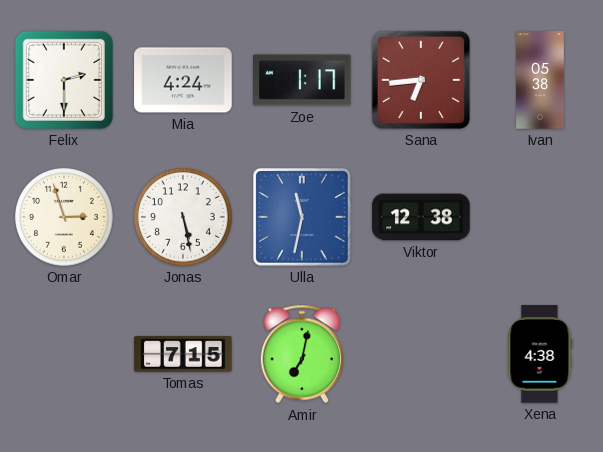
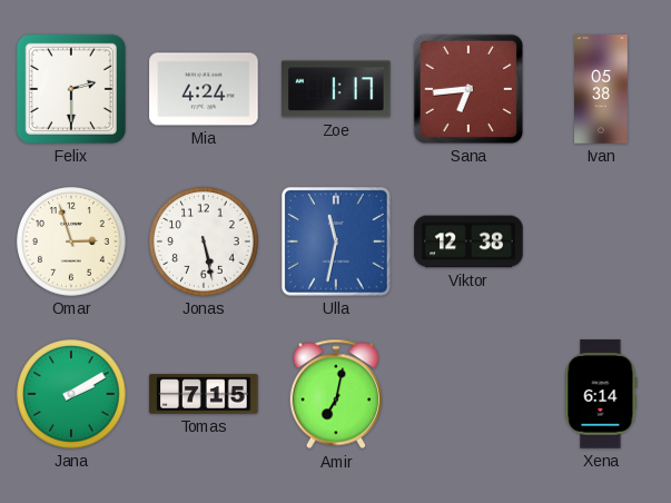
Jana: none -> 2:10 (71, 394)
Xena: 4:38 -> 6:14 (601, 394)
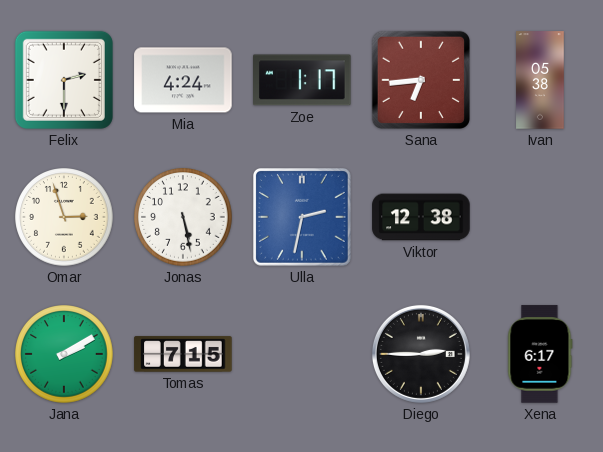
Ulla: 11:32 -> 2:32 (303, 218)
Amir: 7:02 -> none (335, 394)
Diego: none -> 2:45 (421, 354)
Xena: 6:14 -> 6:17 (540, 354)
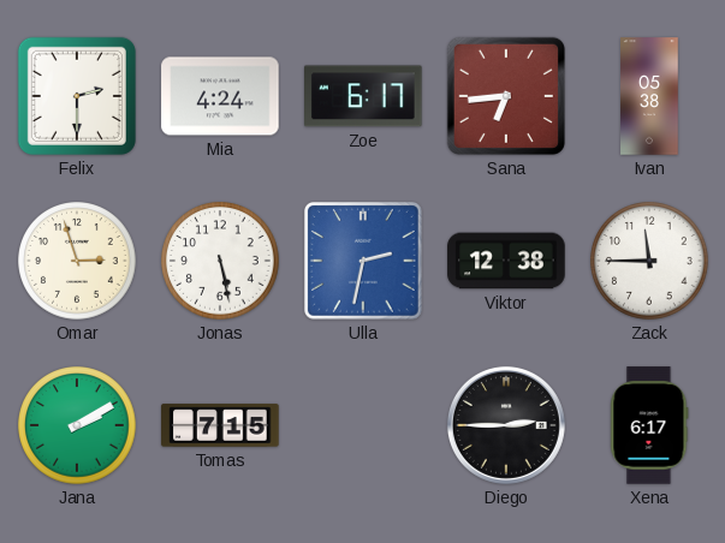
Zoe: 1:17 -> 6:17 (364, 96)
Zack: none -> 11:45 (649, 261)
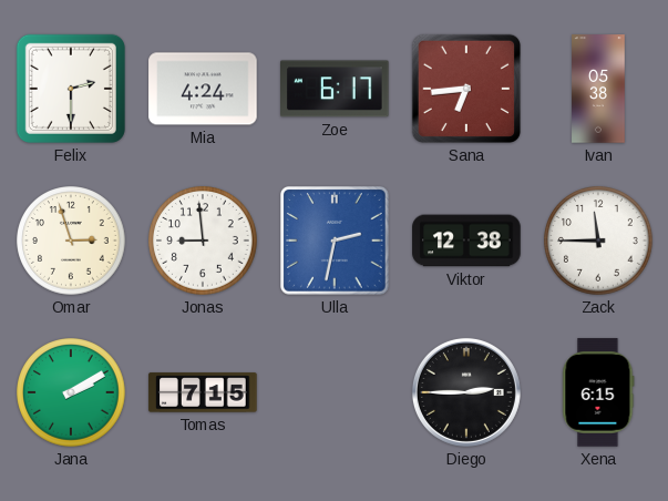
Jonas: 5:28 -> 8:59 (203, 241)
Xena: 6:17 -> 6:15 (598, 392)
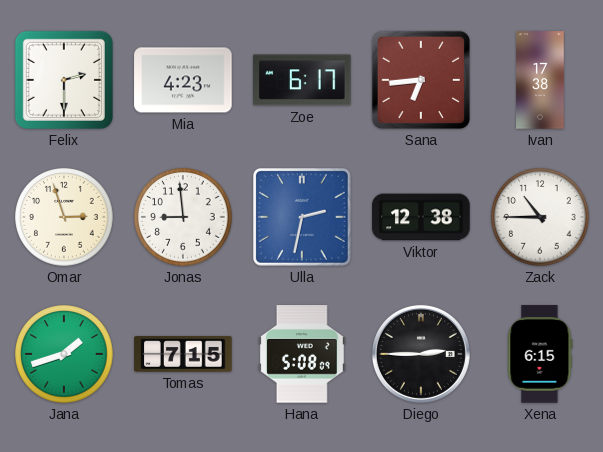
Mia: 4:24 -> 4:23 (183, 80)
Ivan: 05:38 -> 17:38 (540, 80)
Zack: 11:45 -> 10:45 (540, 217)
Jana: 2:10 -> 1:42 (64, 354)
Hana: none -> 5:08 (302, 354)
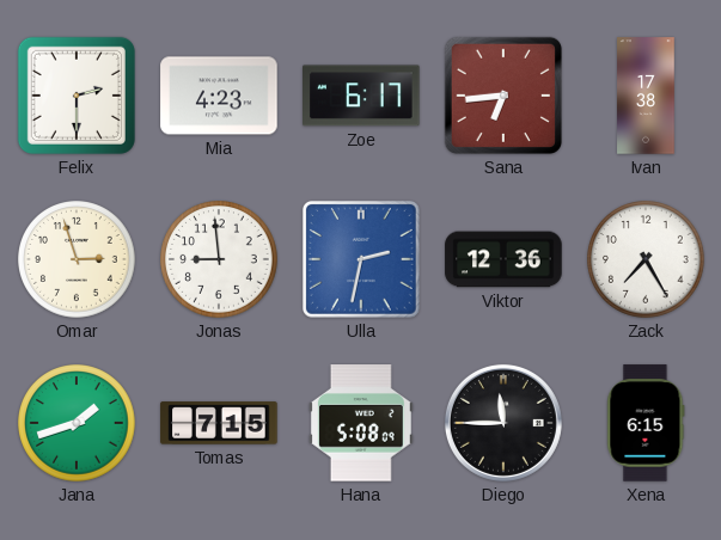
Viktor: 12:38 -> 12:36 (503, 259)
Zack: 10:45 -> 7:25 (646, 259)
Diego: 2:45 -> 11:45 (503, 423)
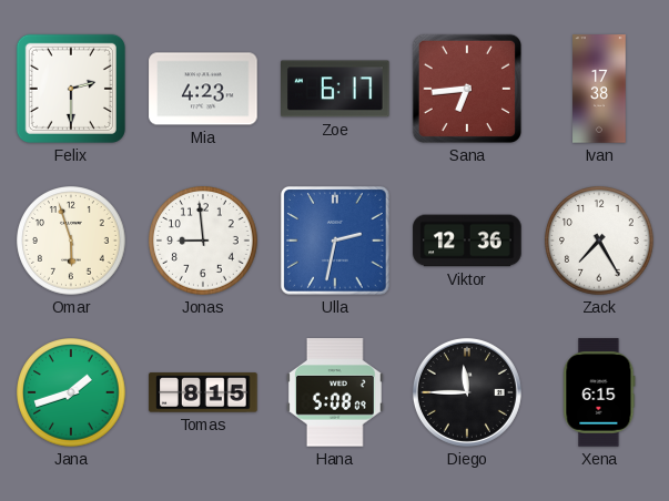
Omar: 2:57 -> 5:57 (71, 241)
Tomas: 7:15 -> 8:15 (203, 392)
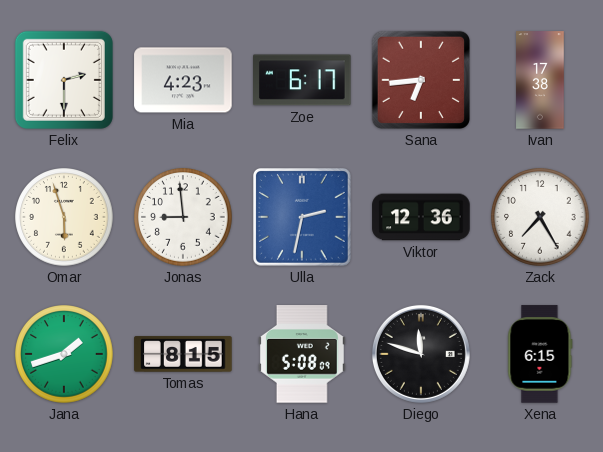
Diego: 11:45 -> 11:48 (421, 354)
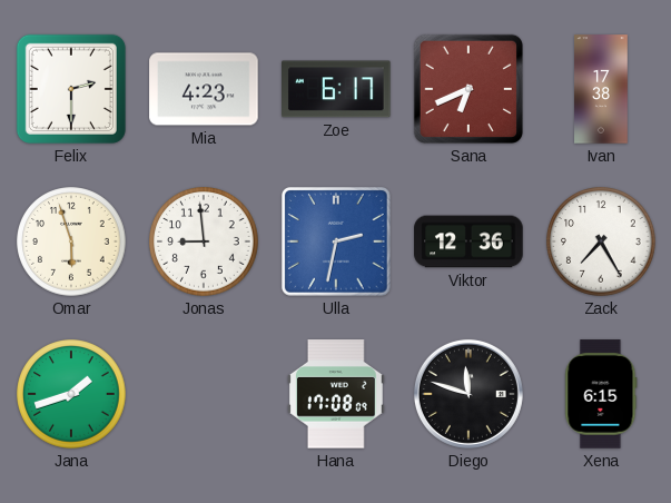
Sana: 6:44 -> 6:41 (468, 89)
Tomas: 8:15 -> none (183, 354)
Hana: 5:08 -> 17:08 (336, 394)
